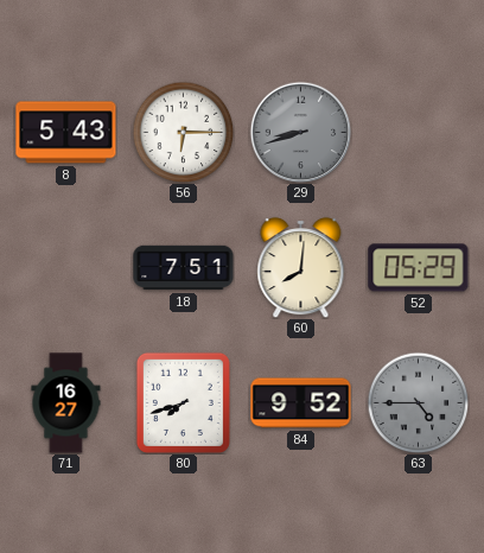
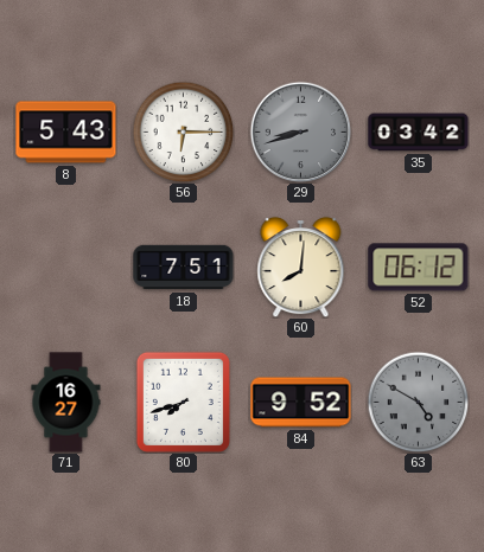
35: none -> 03:42 (419, 133)
52: 05:29 -> 06:12 (419, 268)
63: 4:45 -> 4:50 (418, 402)
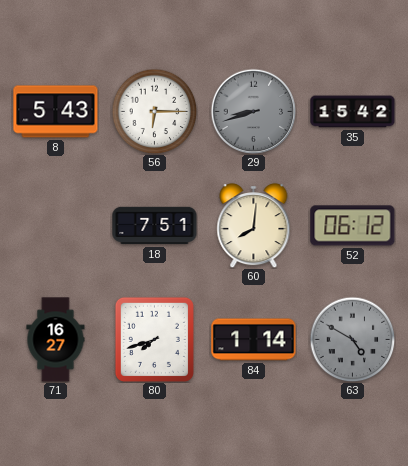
35: 03:42 -> 15:42 (353, 112)
84: 9:52 -> 1:14 (254, 340)
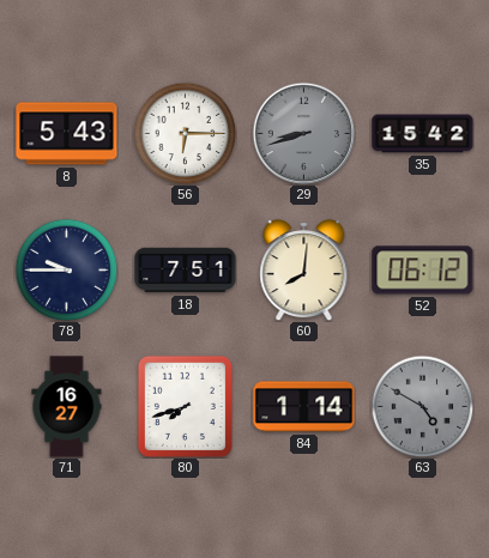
78: none -> 9:45 (66, 269)
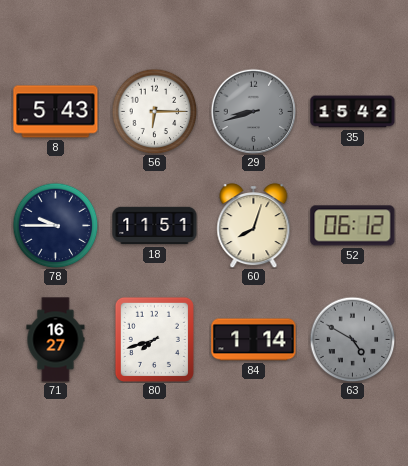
18: 7:51 -> 11:51 (155, 226)
60: 8:01 -> 8:03 (254, 225)
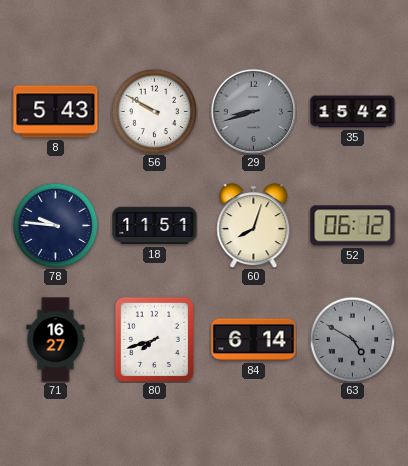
56: 6:15 -> 9:50 (154, 111)
78: 9:45 -> 9:46 (55, 225)
84: 1:14 -> 6:14 (254, 340)
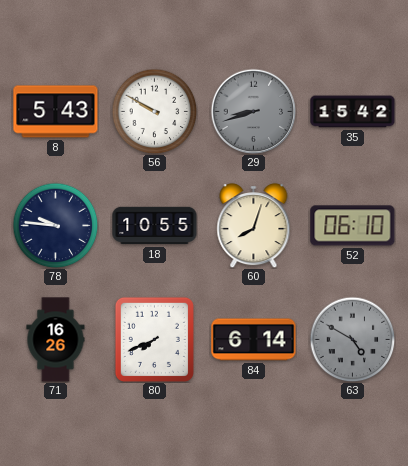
18: 11:51 -> 10:55 (155, 226)
52: 06:12 -> 06:10 (353, 226)
71: 16:27 -> 16:26 (56, 340)
80: 7:42 -> 7:41 (154, 339)
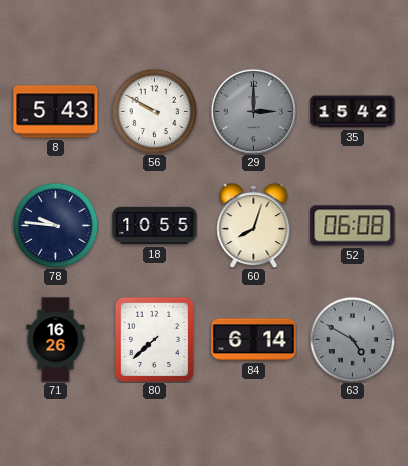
29: 8:42 -> 3:00 (253, 111)
52: 06:10 -> 06:08 (353, 226)
80: 7:41 -> 7:38 (154, 339)
